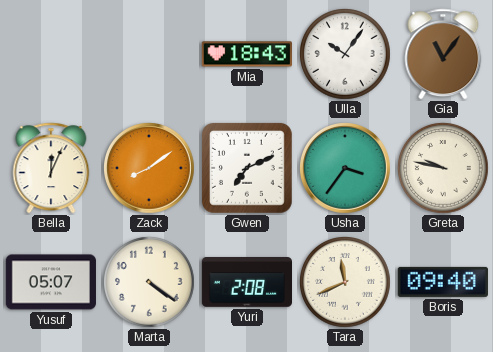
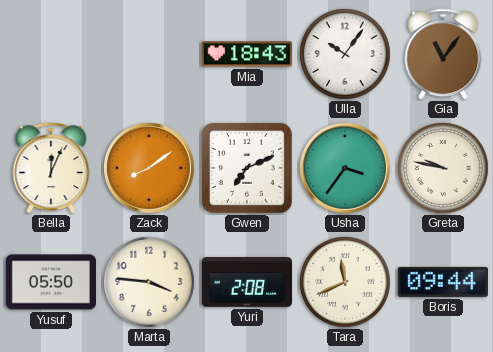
Yusuf: 05:07 -> 05:50 (51, 282)
Marta: 4:21 -> 3:46 (149, 282)
Boris: 09:40 -> 09:44 (443, 282)
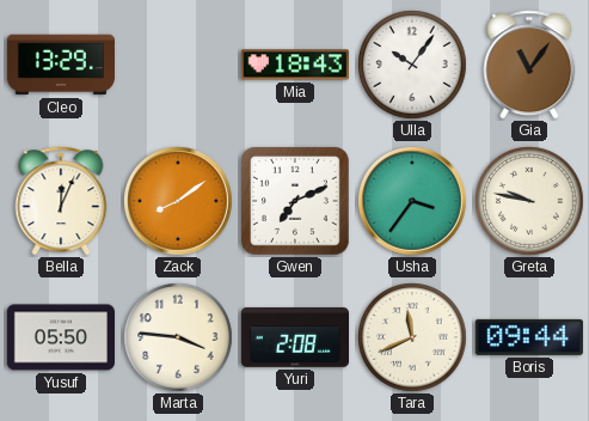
Cleo: none -> 13:29 (60, 65)
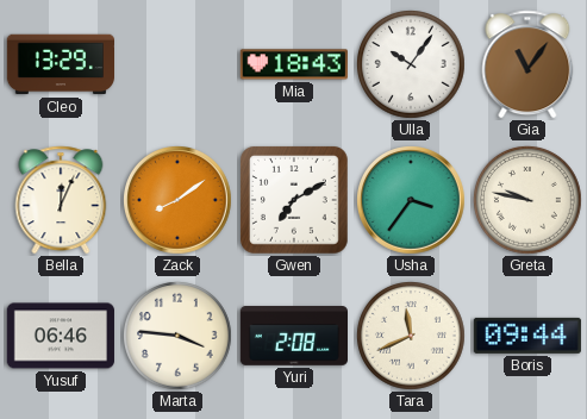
Gwen: 7:11 -> 7:10 (294, 200)
Yusuf: 05:50 -> 06:46 (61, 336)
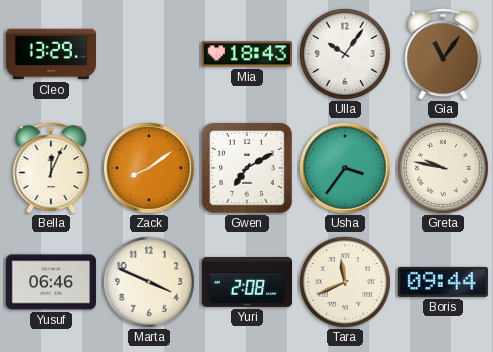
Marta: 3:46 -> 3:49 (149, 282)
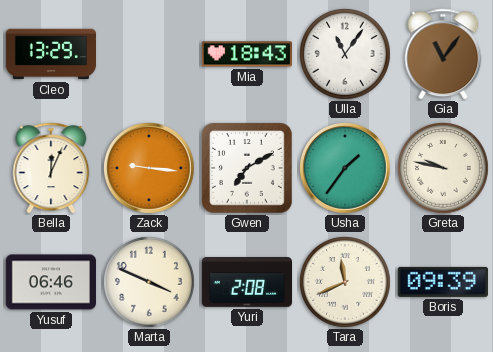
Ulla: 10:06 -> 11:06 (345, 54)
Zack: 8:09 -> 9:16 (150, 169)
Usha: 3:36 -> 1:36 (346, 169)
Boris: 09:44 -> 09:39 (443, 282)
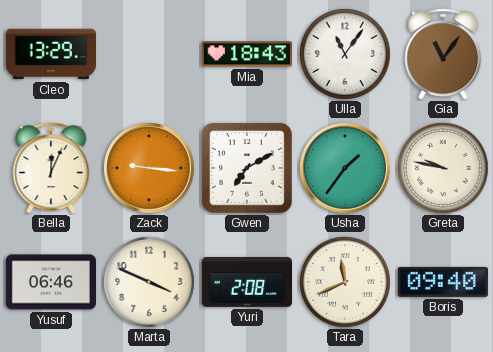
Boris: 09:39 -> 09:40 (443, 282)
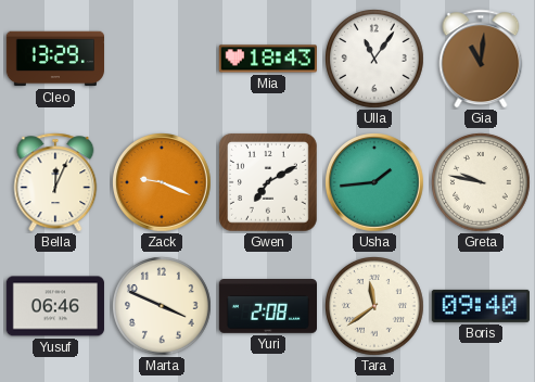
Gia: 11:06 -> 11:01 (481, 59)
Zack: 9:16 -> 9:19 (163, 183)
Usha: 1:36 -> 1:44 (375, 183)
Tara: 11:41 -> 11:39 (374, 306)
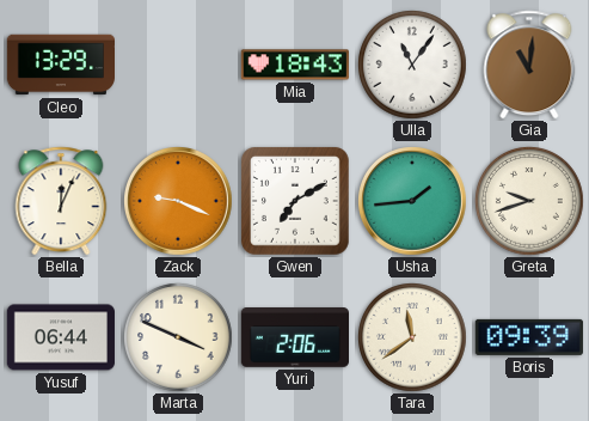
Greta: 9:47 -> 9:42 (529, 201)
Yusuf: 06:46 -> 06:44 (61, 337)
Yuri: 2:08 -> 2:06 (294, 337)
Boris: 09:40 -> 09:39 (529, 337)
